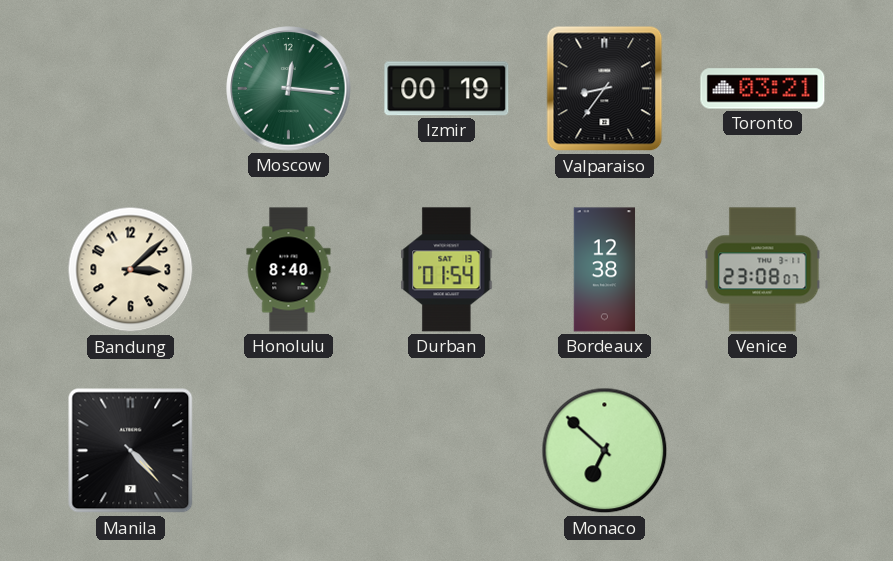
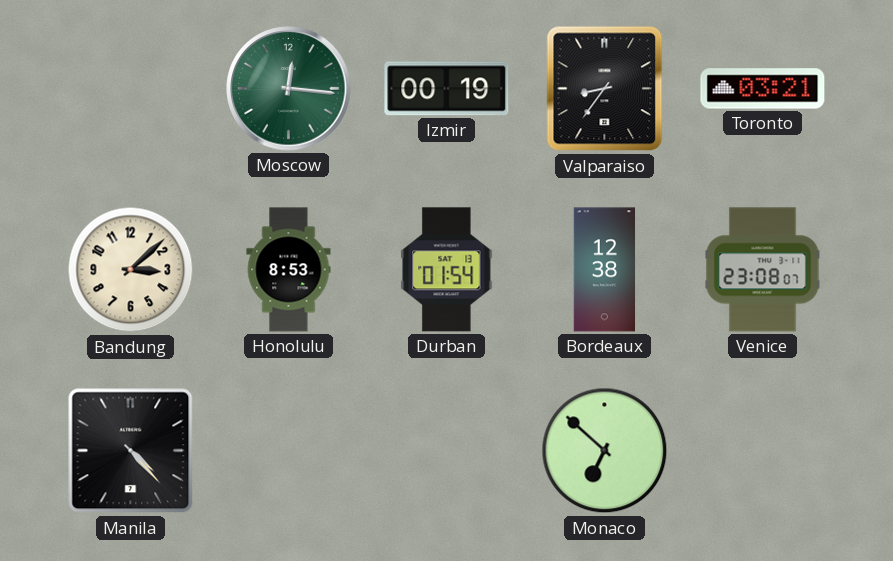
Honolulu: 8:40 -> 8:53 (289, 270)
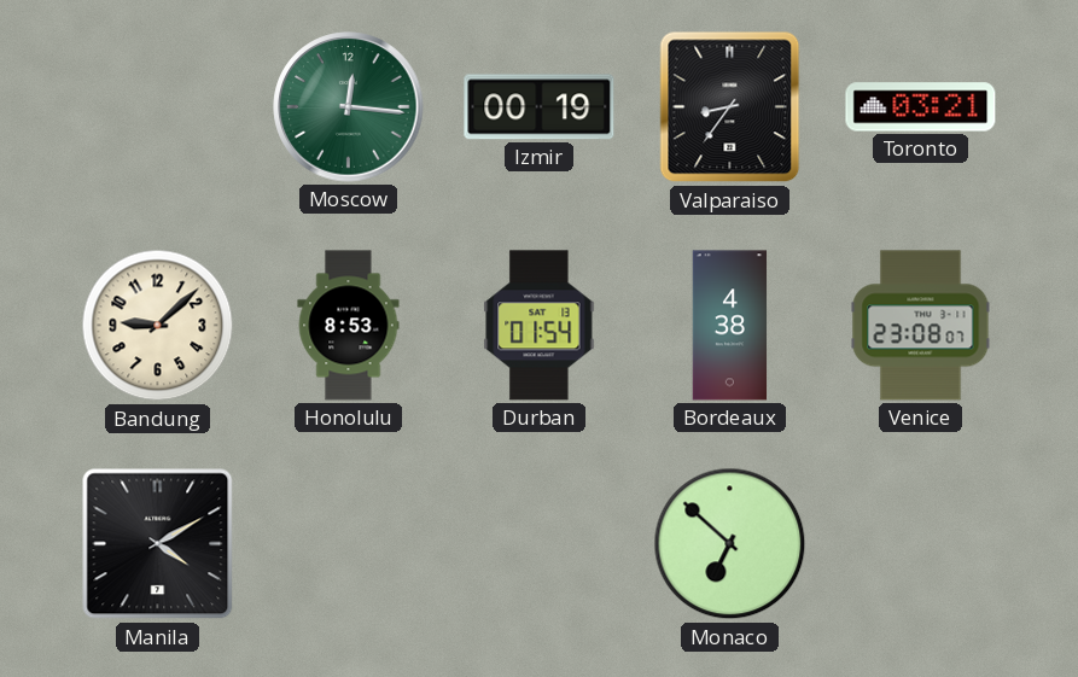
Bandung: 3:08 -> 9:08 (158, 326)
Bordeaux: 12:38 -> 4:38 (730, 326)
Manila: 4:23 -> 4:10 (158, 544)
